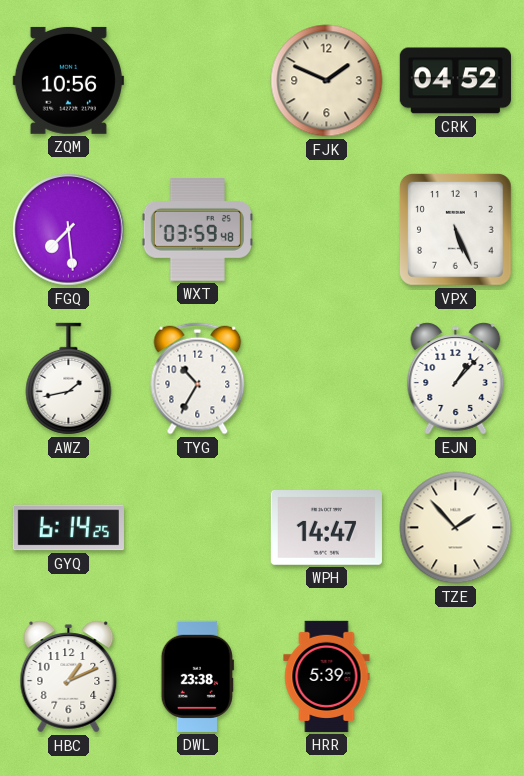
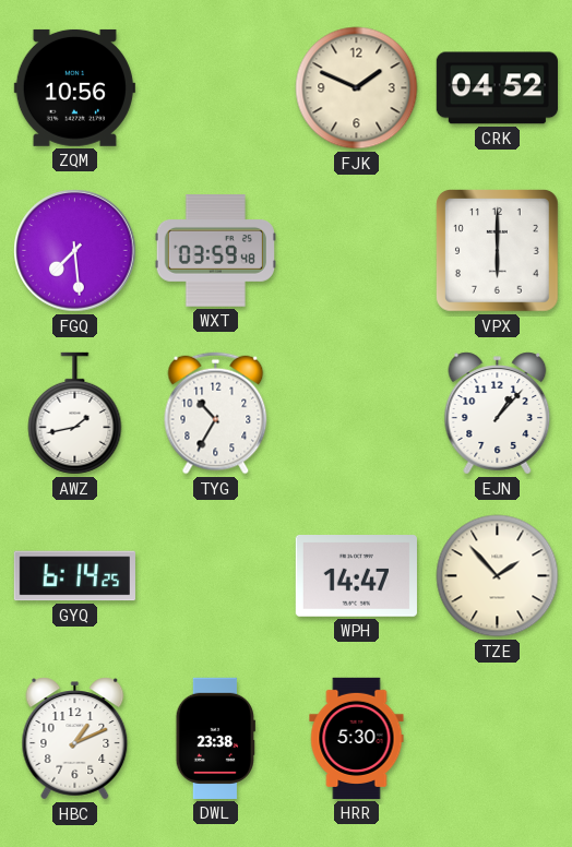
VPX: 5:26 -> 6:00 (497, 250)
HRR: 5:39 -> 5:30 (357, 738)
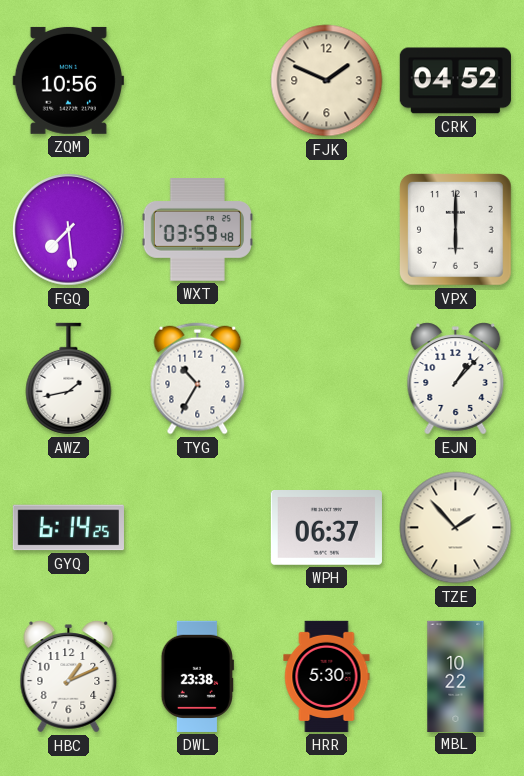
WPH: 14:47 -> 06:37 (326, 528)
MBL: none -> 10:22 (456, 676)
